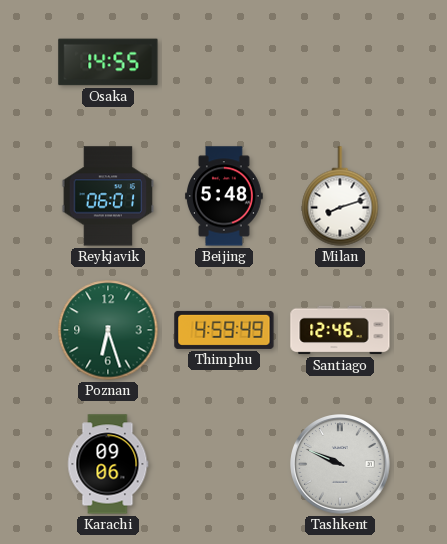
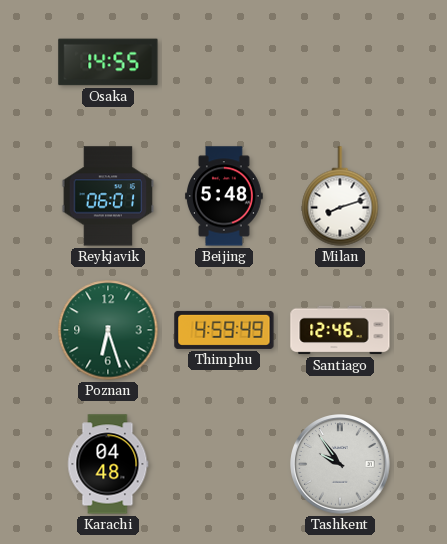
Karachi: 09:06 -> 04:48 (108, 464)
Tashkent: 9:49 -> 9:54 (340, 464)
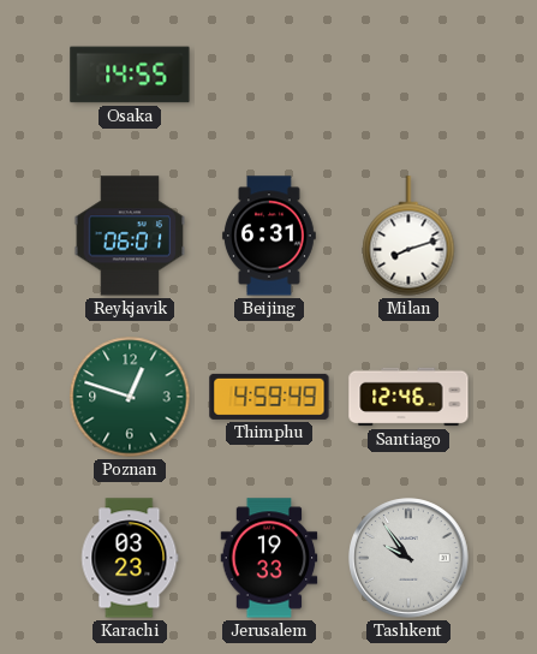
Beijing: 5:48 -> 6:31 (269, 236)
Poznan: 6:27 -> 12:48 (130, 397)
Karachi: 04:48 -> 03:23 (130, 558)
Jerusalem: none -> 19:33 (269, 558)
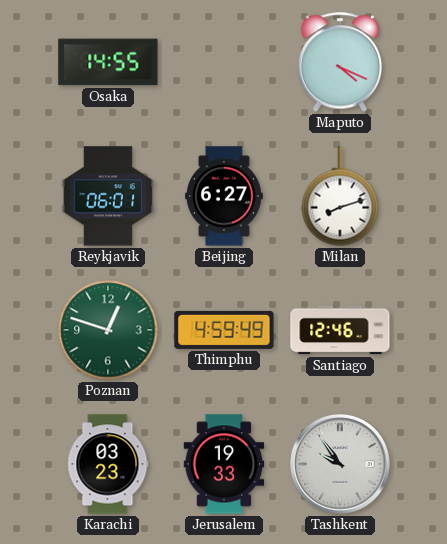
Maputo: none -> 4:19 (340, 62)
Beijing: 6:31 -> 6:27 (224, 196)
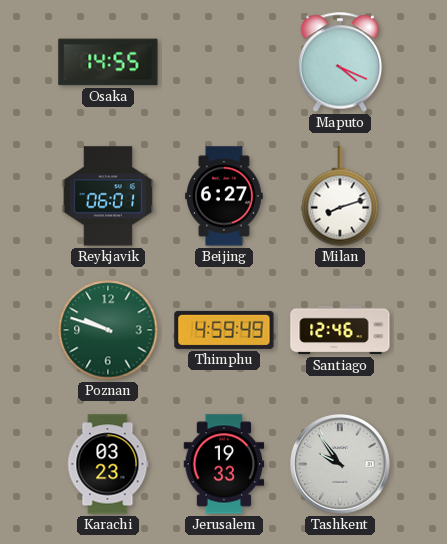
Poznan: 12:48 -> 9:48 (108, 330)
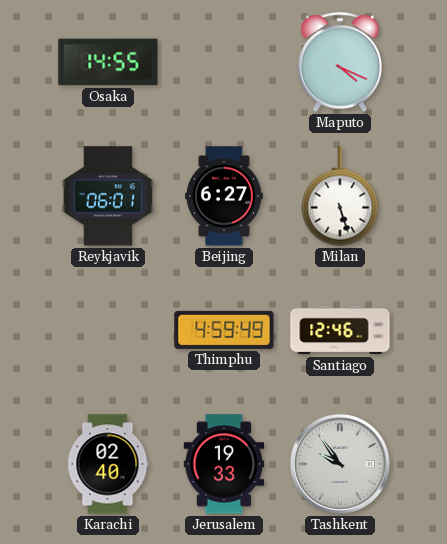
Milan: 8:12 -> 5:27 (340, 196)
Poznan: 9:48 -> none (108, 330)
Karachi: 03:23 -> 02:40 (108, 464)
